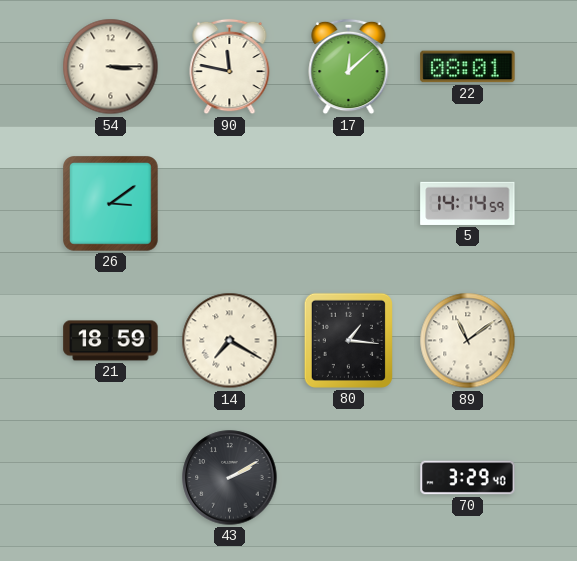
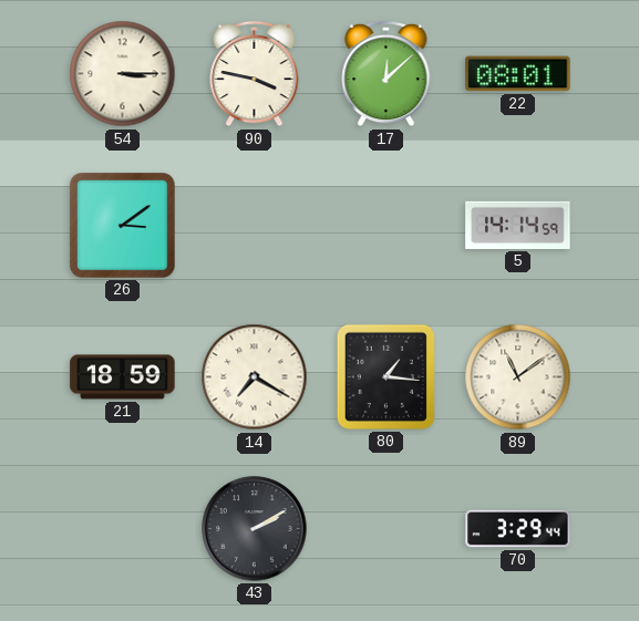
90: 11:47 -> 3:47 (255, 74)
70: 3:29:40 -> 3:29:44 (518, 529)
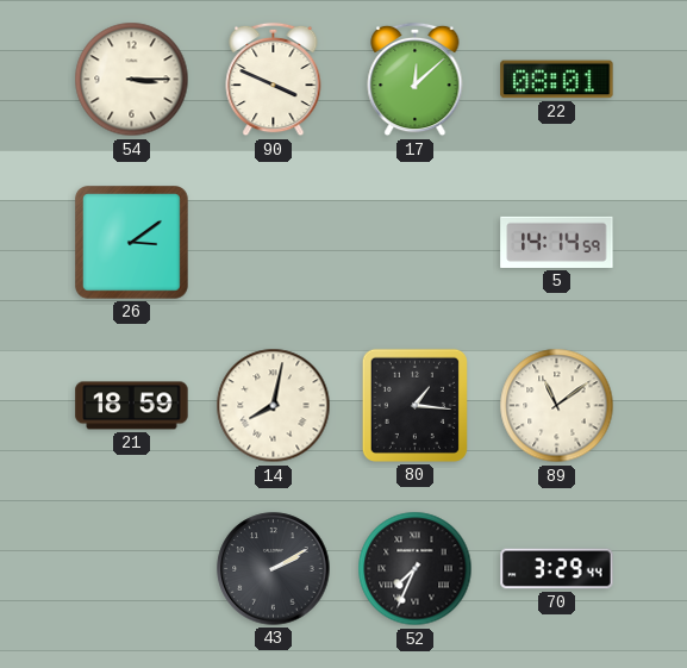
90: 3:47 -> 3:49 (274, 80)
14: 7:20 -> 8:02 (274, 406)
52: none -> 7:34 (416, 569)
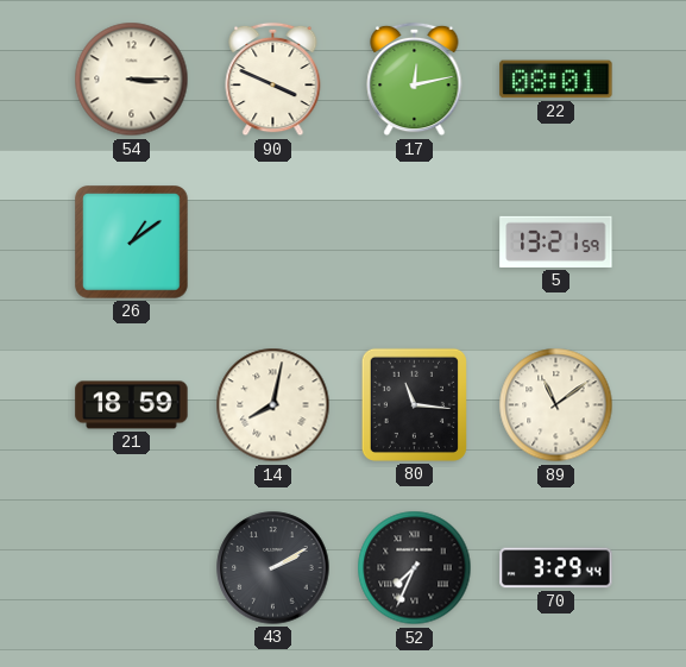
17: 12:08 -> 12:13 (415, 80)
26: 3:09 -> 1:09 (132, 243)
5: 14:14 -> 13:21 (556, 241)
80: 1:16 -> 11:16 (414, 404)
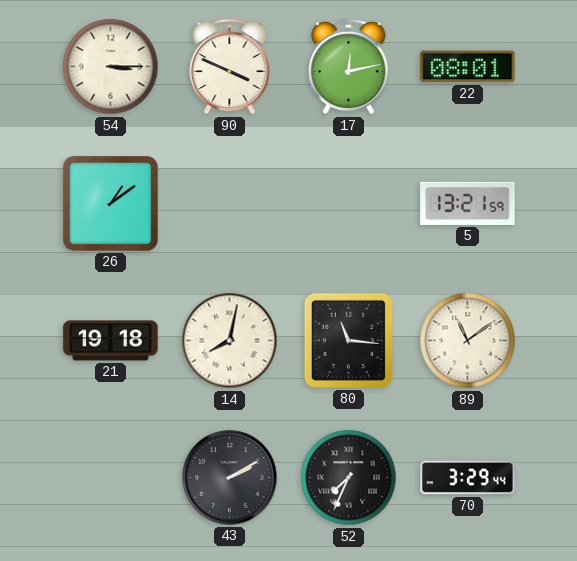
21: 18:59 -> 19:18 (111, 341)
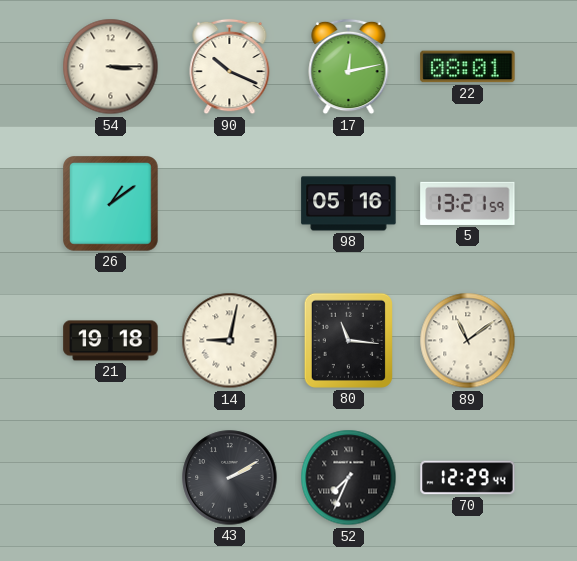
90: 3:49 -> 10:19 (230, 67)
98: none -> 05:16 (349, 204)
14: 8:02 -> 9:02 (230, 341)
70: 3:29 -> 12:29 (468, 478)
